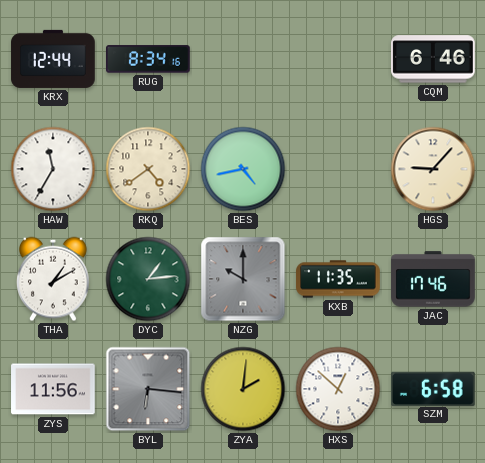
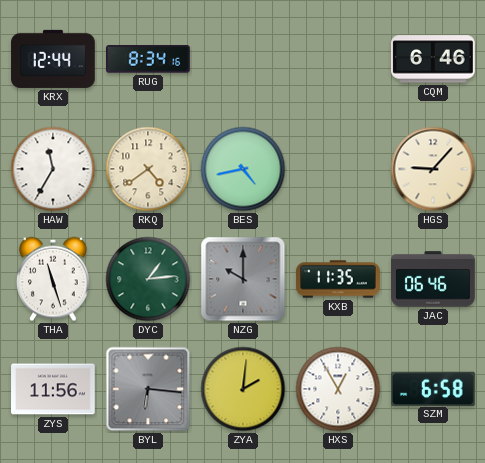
THA: 1:10 -> 11:27 (54, 279)
JAC: 17:46 -> 06:46 (433, 279)
HXS: 12:52 -> 12:55 (338, 389)
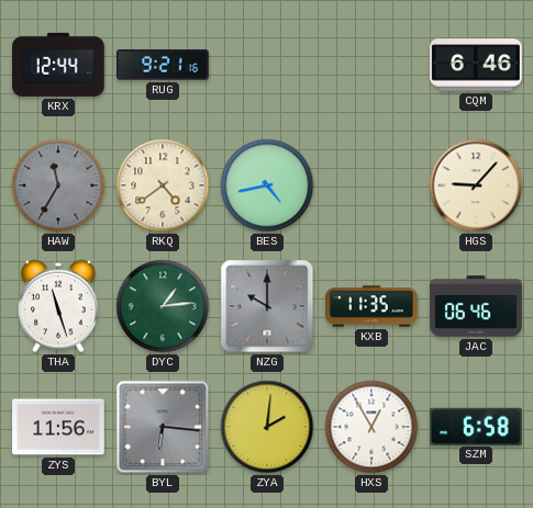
RUG: 8:34 -> 9:21 (164, 65)
HAW dial: white -> grey (58, 185)
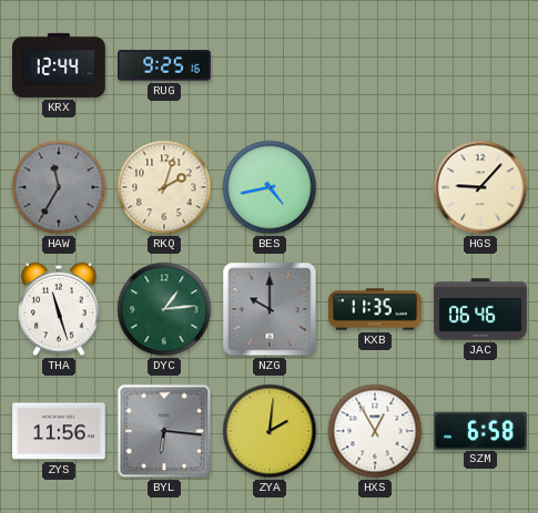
RUG: 9:21 -> 9:25 (165, 65)
CQM: 6:46 -> none (477, 65)
RKQ: 4:39 -> 2:03 (164, 187)
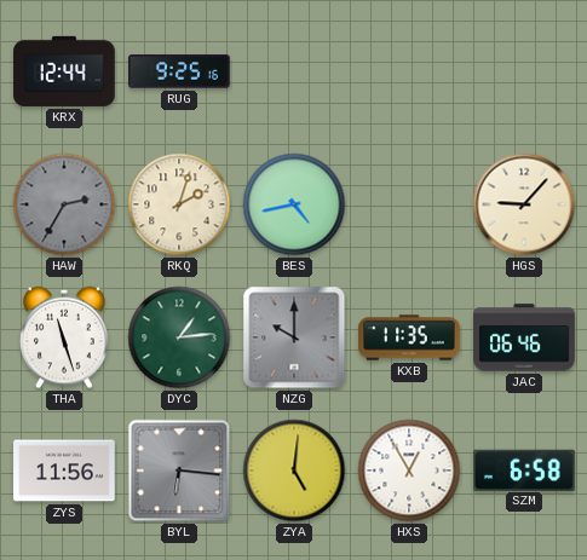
HAW: 11:35 -> 2:35 (64, 204)
ZYA: 2:01 -> 5:01 (294, 470)
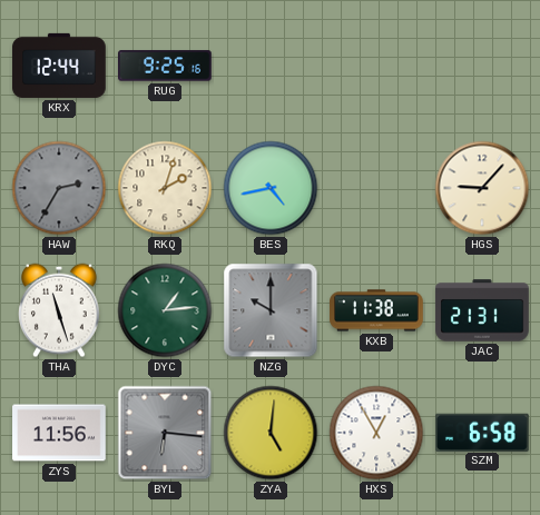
KXB: 11:35 -> 11:38 (376, 310)
JAC: 06:46 -> 21:31 (482, 310)
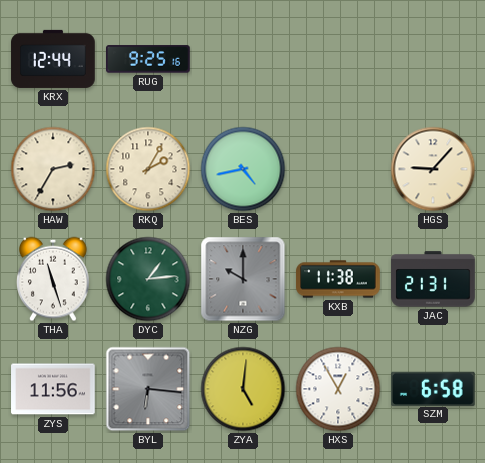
HAW dial: grey -> cream (53, 169)
RKQ: 2:03 -> 2:05 (148, 169)
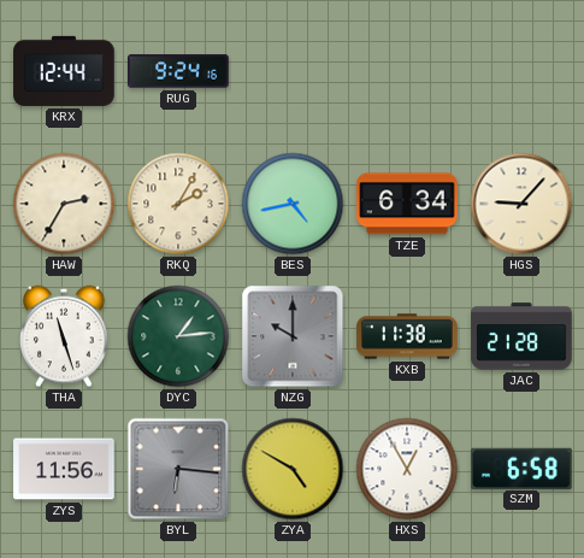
RUG: 9:25 -> 9:24 (179, 71)
TZE: none -> 6:34 (407, 204)
JAC: 21:31 -> 21:28 (521, 336)
ZYA: 5:01 -> 4:50 (293, 469)
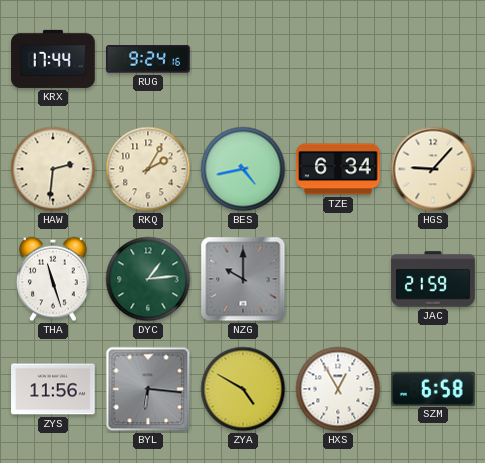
KRX: 12:44 -> 17:44 (53, 59)
HAW: 2:35 -> 2:31 (53, 169)
KXB: 11:38 -> none (407, 336)
JAC: 21:28 -> 21:59 (433, 279)
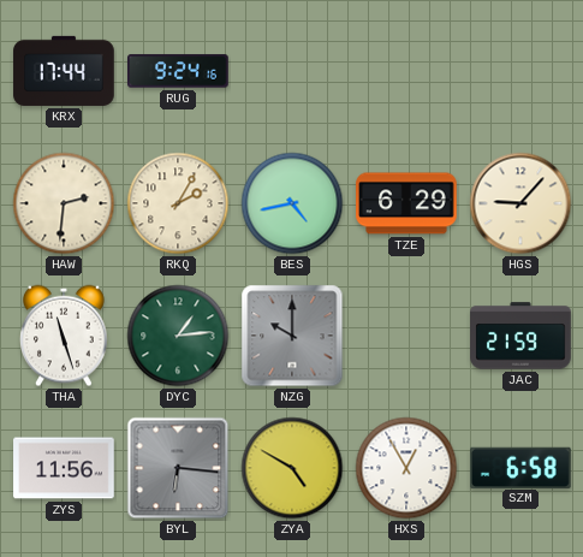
TZE: 6:34 -> 6:29 (406, 203)
